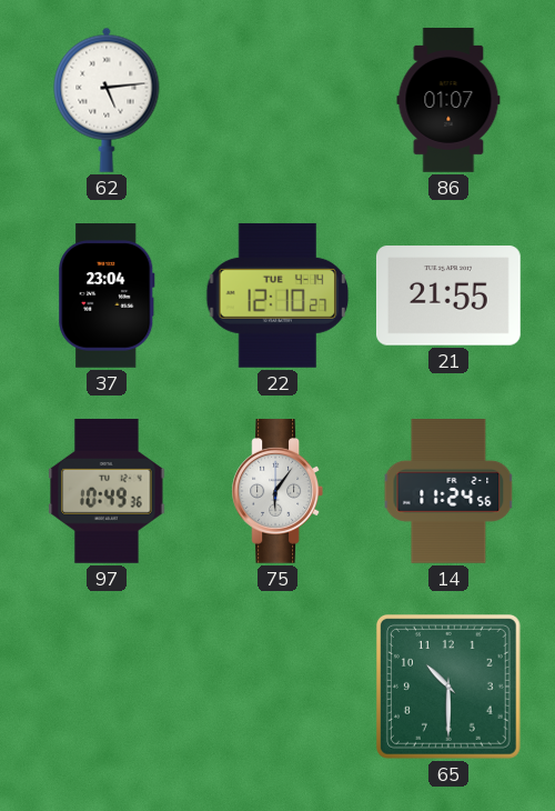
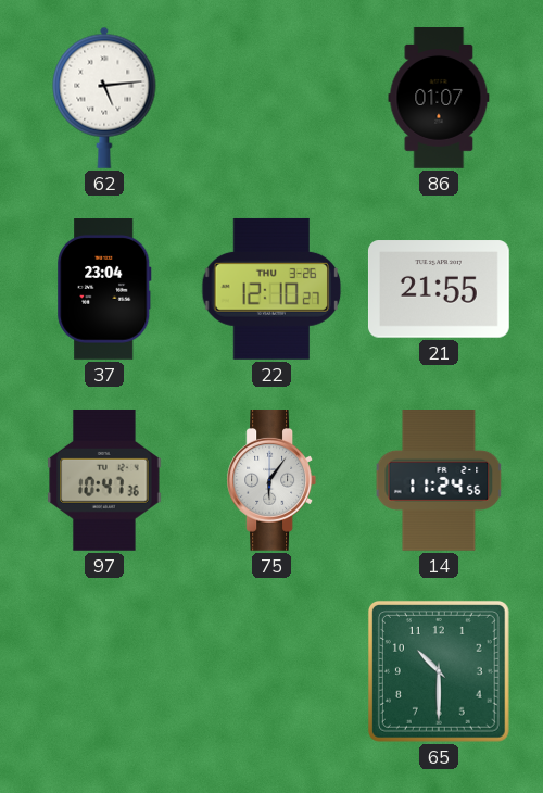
22 date: TUE 4-14 -> THU 3-26 (271, 289)
97: 10:49 -> 10:47 (104, 480)
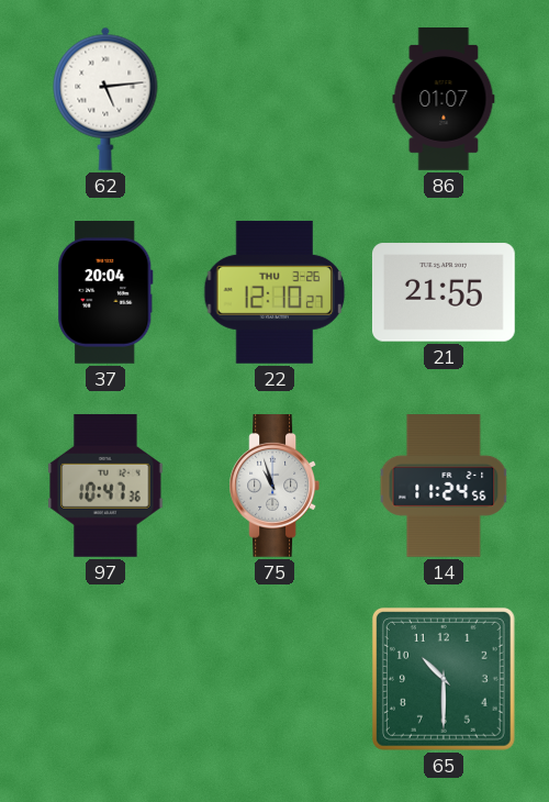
37: 23:04 -> 20:04 (105, 293)
75: 6:06 -> 10:57 (274, 487)
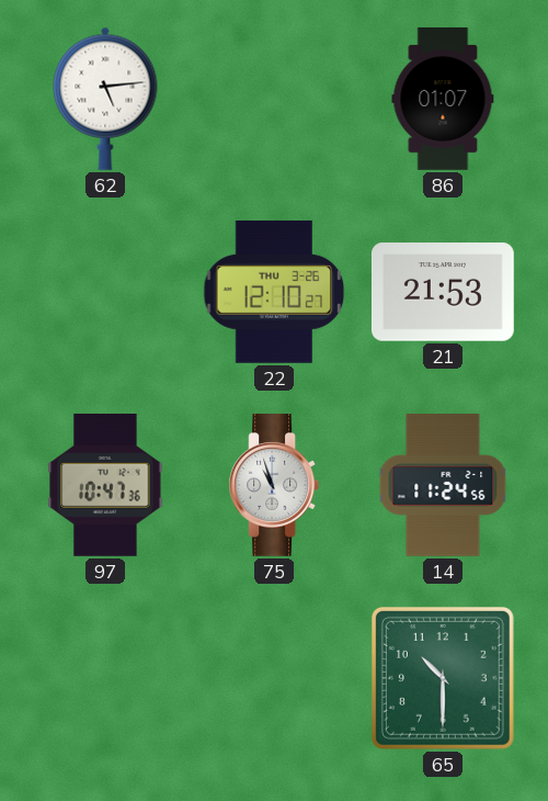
37: 20:04 -> none (105, 293)
21: 21:55 -> 21:53 (443, 292)
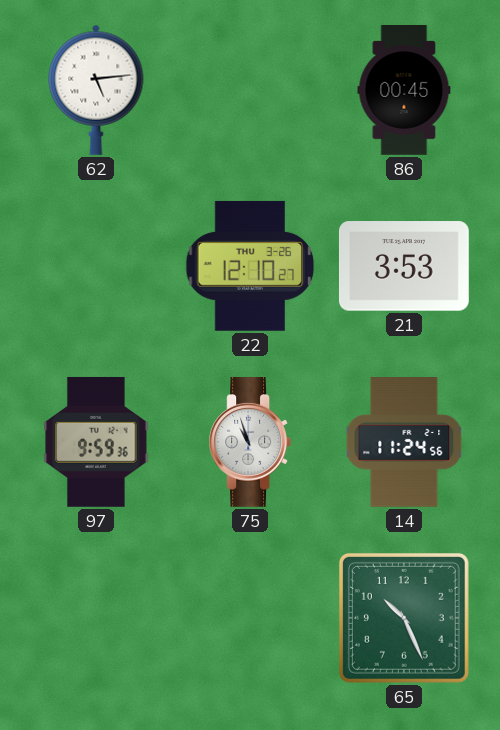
86: 01:07 -> 00:45 (404, 91)
21: 21:53 -> 3:53 (404, 266)
97: 10:47 -> 9:59 (96, 442)
65: 10:30 -> 10:26 (404, 618)
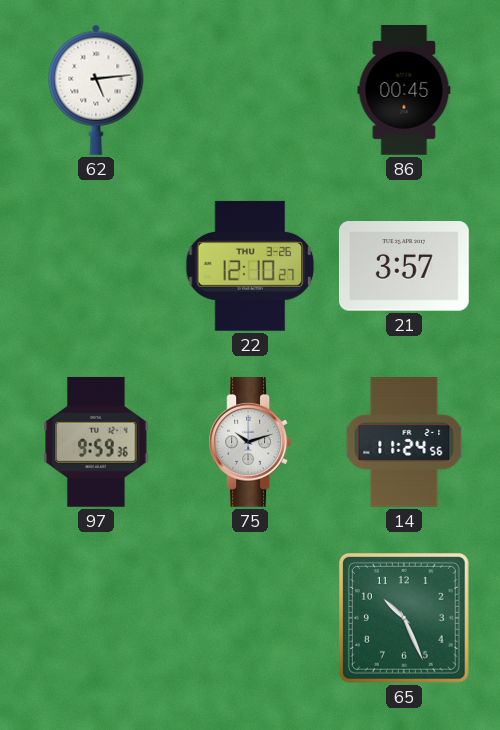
21: 3:53 -> 3:57 (404, 266)
75: 10:57 -> 10:12 (250, 443)
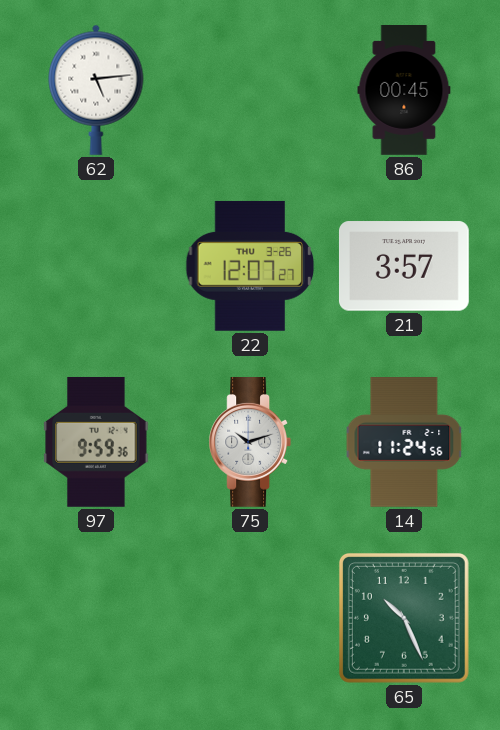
22: 12:10 -> 12:07 (250, 266)
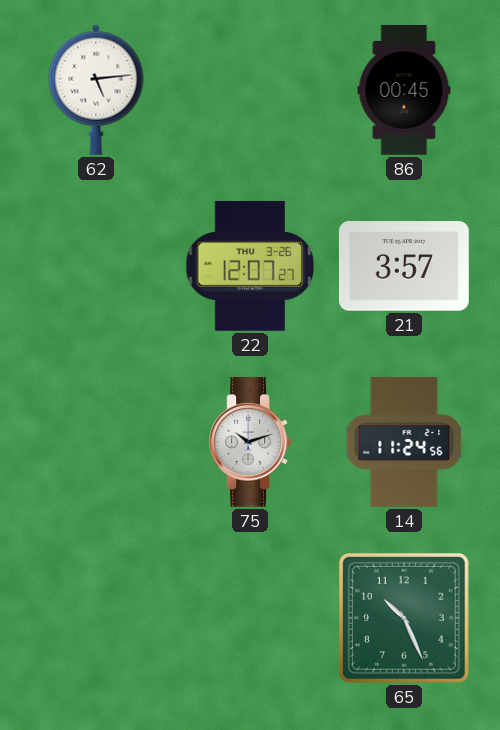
97: 9:59 -> none (96, 442)
